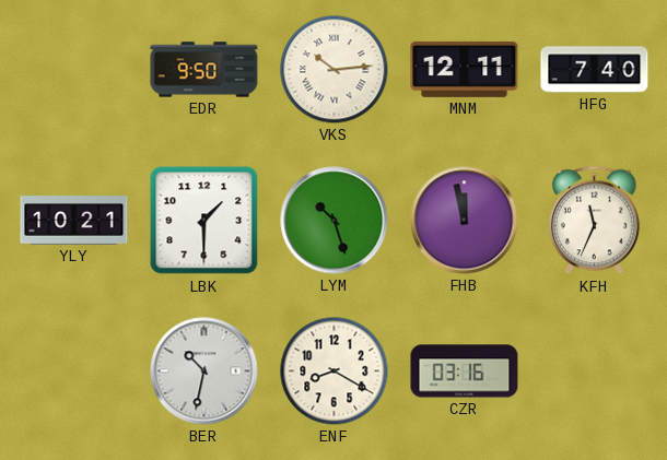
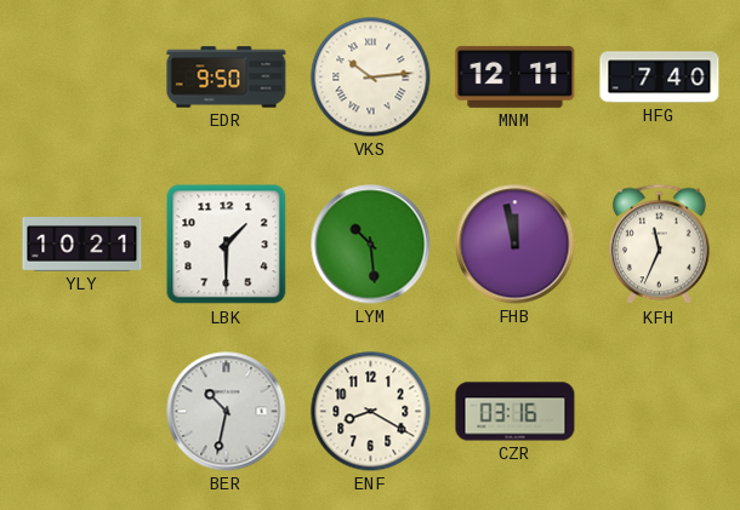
LYM: 10:27 -> 10:29 (371, 245)
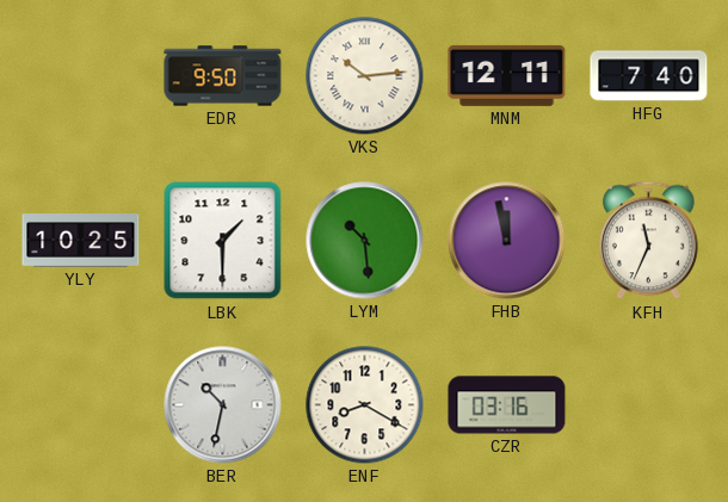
YLY: 10:21 -> 10:25 (81, 241)
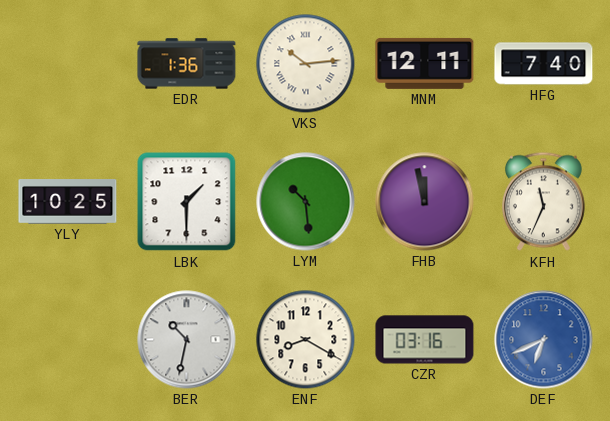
EDR: 9:50 -> 1:36 (187, 64)
DEF: none -> 6:41 (544, 340)
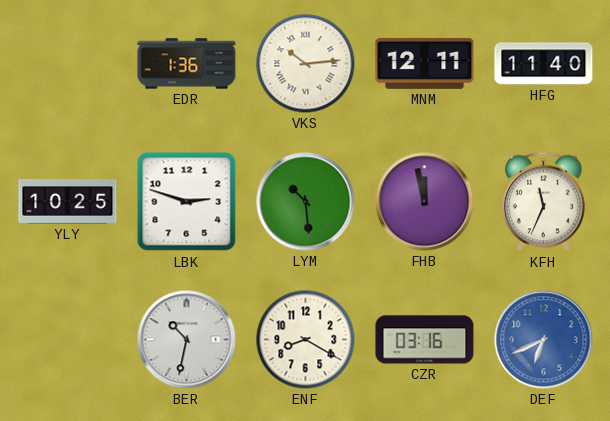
HFG: 7:40 -> 11:40 (544, 64)
LBK: 1:30 -> 2:48 (187, 202)
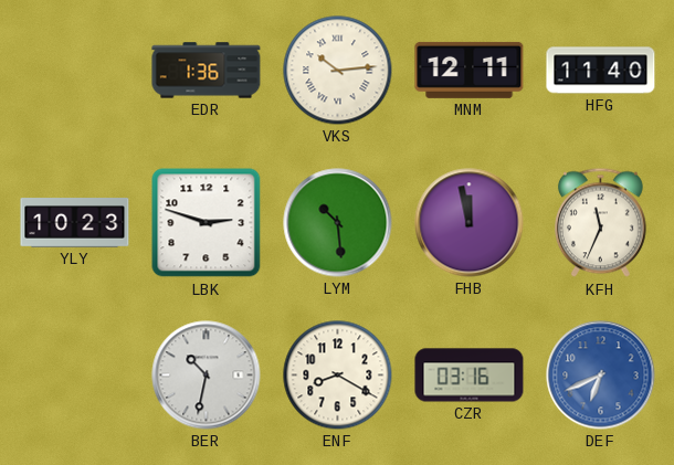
YLY: 10:25 -> 10:23 (75, 223)
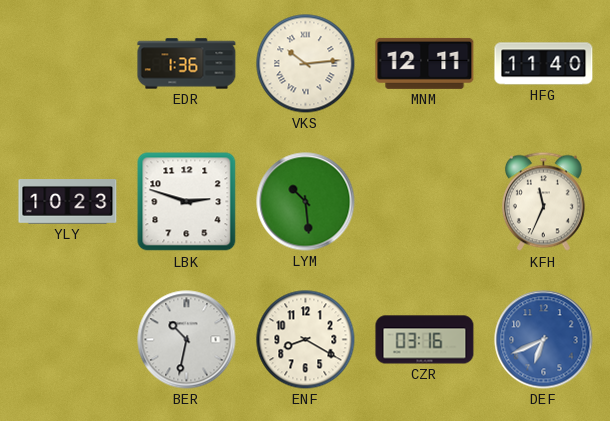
FHB: 11:58 -> none (470, 223)
